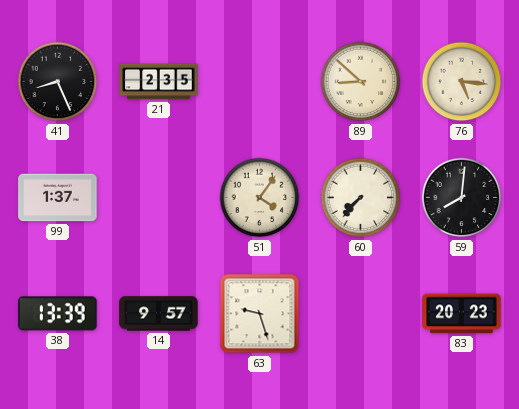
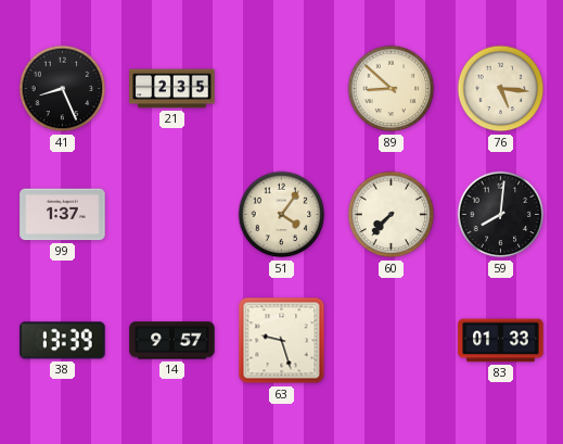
83: 20:23 -> 01:33 (501, 341)
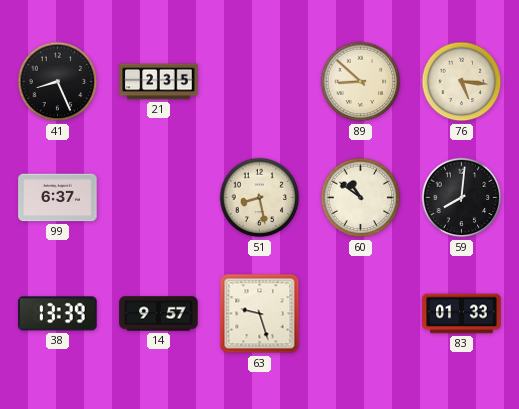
99: 1:37 -> 6:37 (58, 198)
51: 4:06 -> 8:28 (260, 198)
60: 7:37 -> 10:51 (361, 198)
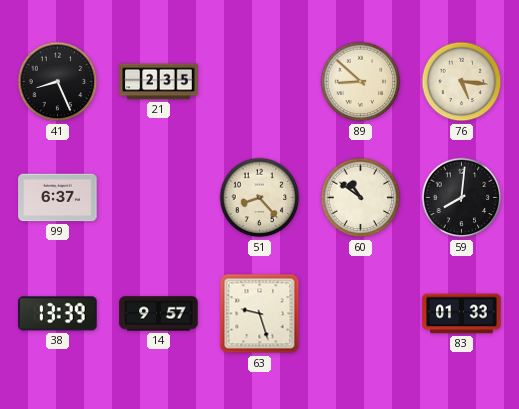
51: 8:28 -> 8:23 (260, 198)
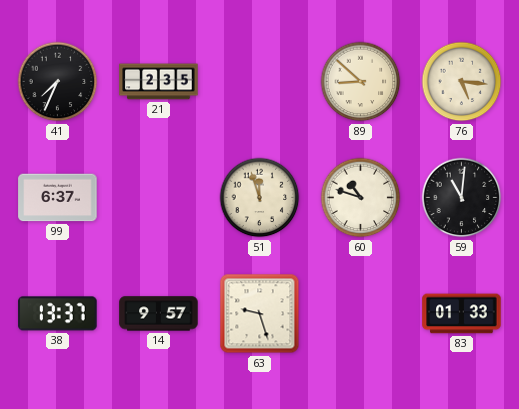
41: 8:26 -> 7:34 (58, 82)
51: 8:23 -> 11:57 (260, 198)
60: 10:51 -> 10:48 (361, 198)
59: 8:01 -> 11:01 (462, 198)
38: 13:39 -> 13:37 (58, 314)
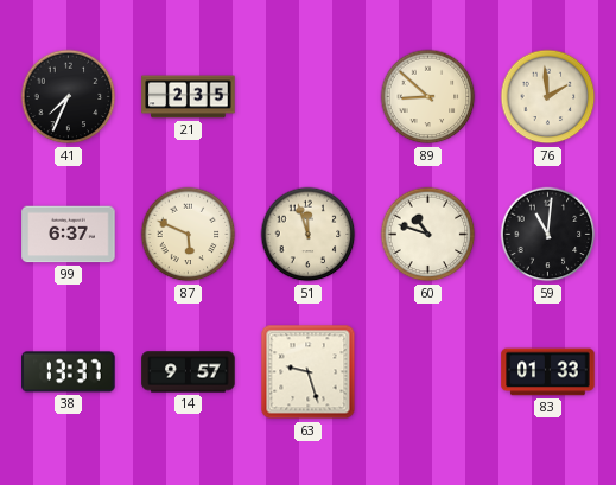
76: 5:16 -> 1:59 (548, 97)
87: none -> 5:49 (189, 235)
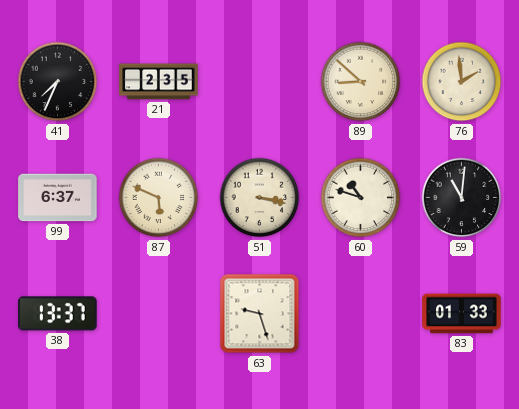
51: 11:57 -> 3:17 (260, 198)
14: 9:57 -> none (189, 372)
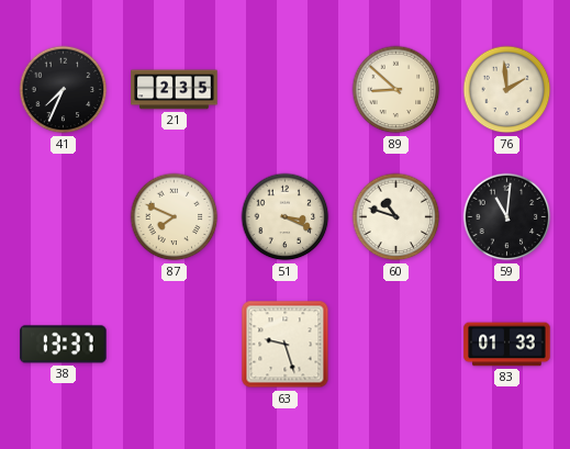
99: 6:37 -> none (58, 198)
87: 5:49 -> 7:49 (175, 217)
51: 3:17 -> 3:19 (286, 217)
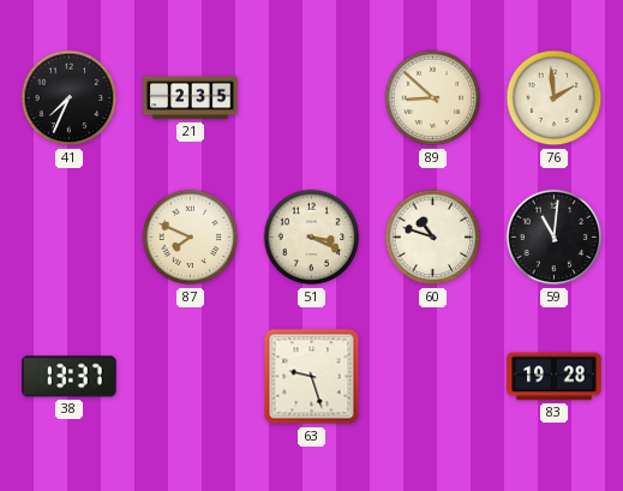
83: 01:33 -> 19:28 (555, 377)
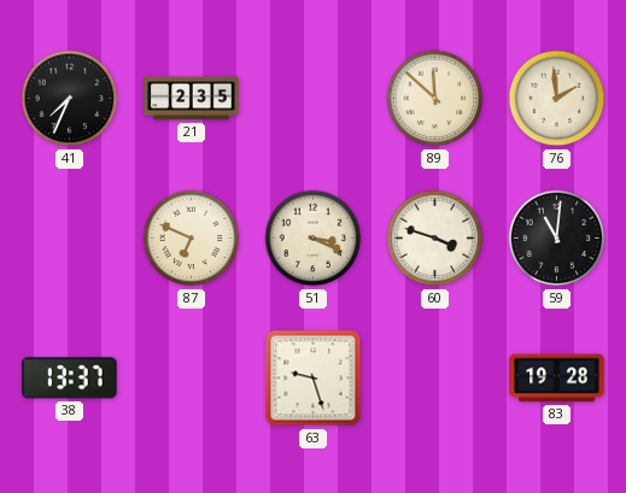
89: 8:52 -> 11:52 (435, 99)
87: 7:49 -> 6:49 (192, 239)
60: 10:48 -> 3:48 (435, 239)
